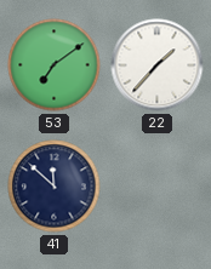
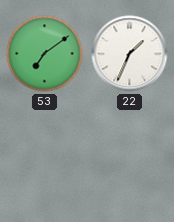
22: 1:37 -> 1:34 (130, 54)
41: 11:52 -> none (55, 187)
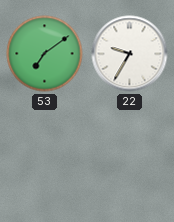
22: 1:34 -> 9:35 (130, 54)
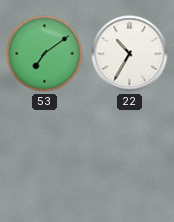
22: 9:35 -> 10:35 (130, 54)
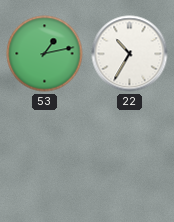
53: 7:09 -> 1:13 (45, 54)
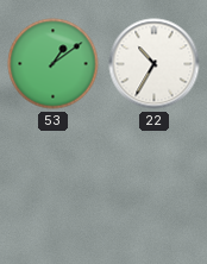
53: 1:13 -> 1:09 (54, 64)
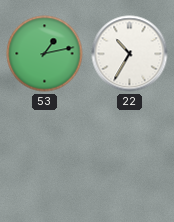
53: 1:09 -> 1:13 (45, 54)
